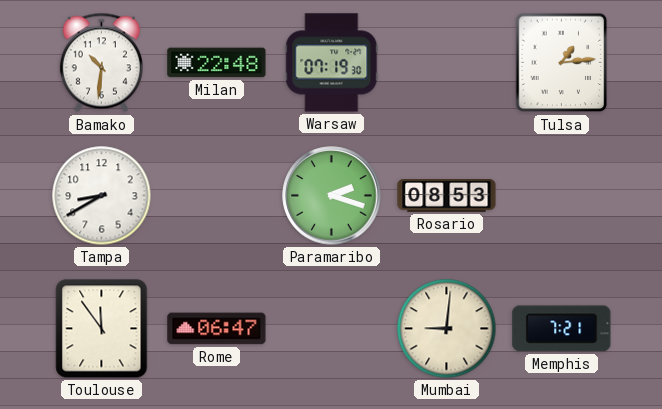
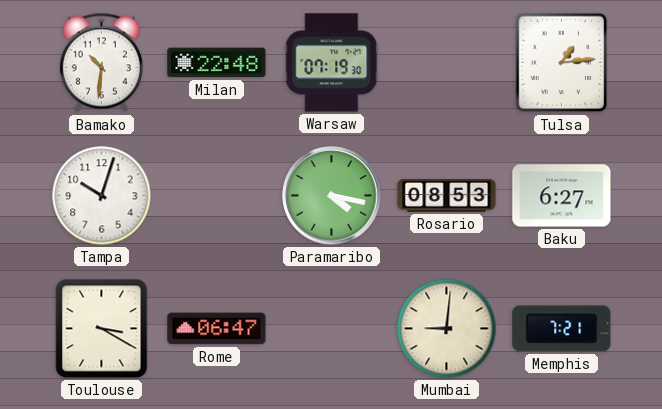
Tampa: 8:40 -> 10:03 (102, 196)
Paramaribo: 2:18 -> 4:17 (332, 196)
Baku: none -> 6:27 (562, 196)
Toulouse: 11:54 -> 3:20 (102, 329)
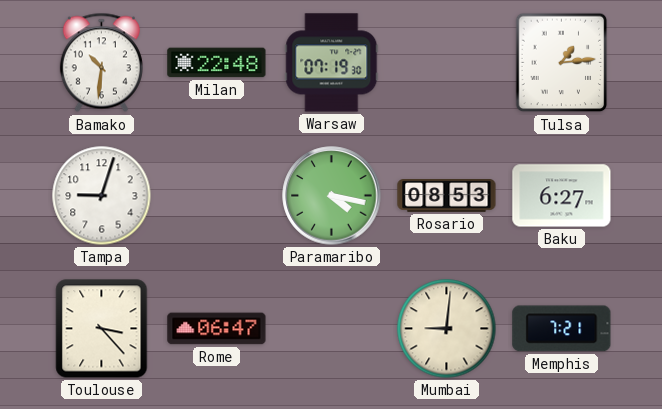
Tampa: 10:03 -> 9:03 (102, 196)
Toulouse: 3:20 -> 3:23 (102, 329)
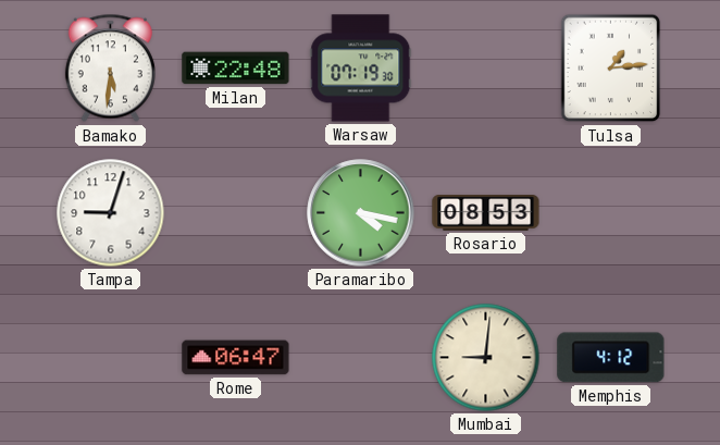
Bamako: 10:31 -> 5:31 (110, 69)
Baku: 6:27 -> none (562, 196)
Toulouse: 3:23 -> none (102, 329)
Memphis: 7:21 -> 4:12 (611, 358)
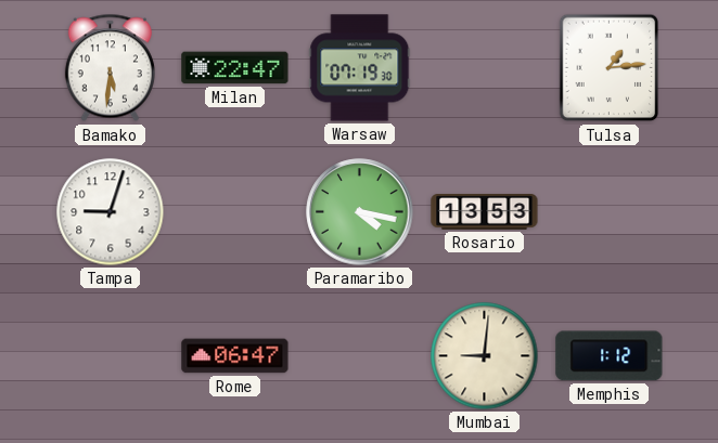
Milan: 22:48 -> 22:47 (235, 68)
Rosario: 08:53 -> 13:53 (485, 212)
Memphis: 4:12 -> 1:12 (610, 356)
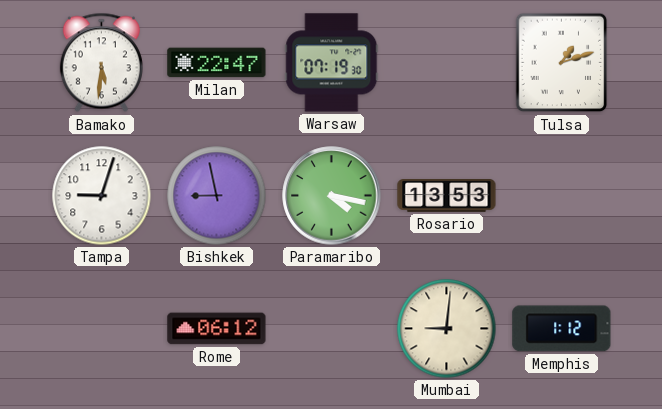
Tulsa: 1:14 -> 1:12 (562, 63)
Bishkek: none -> 8:58 (217, 196)
Rome: 06:47 -> 06:12 (217, 329)
